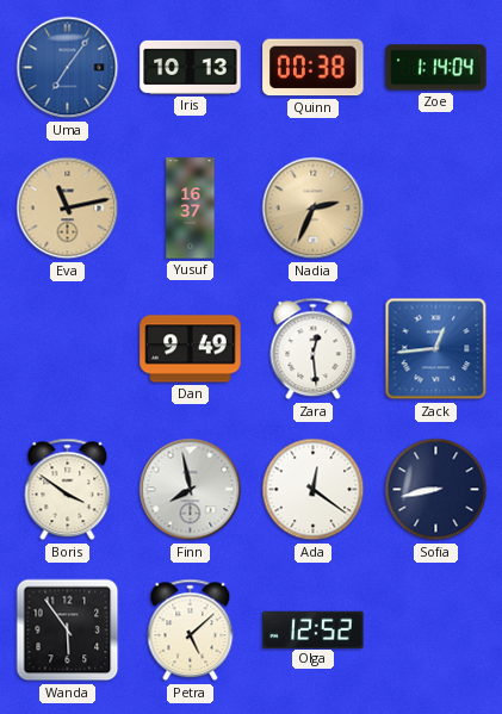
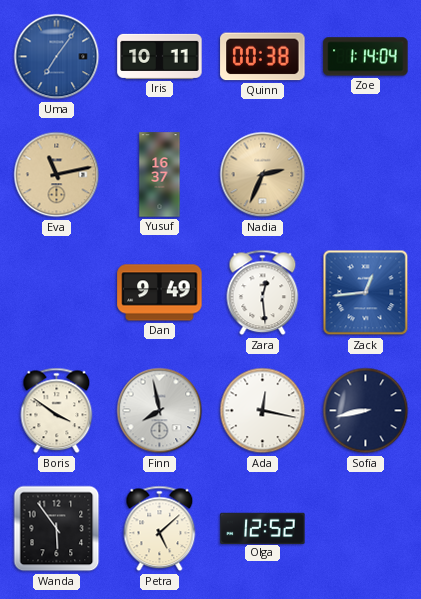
Iris: 10:13 -> 10:11 (160, 56)
Ada: 12:21 -> 12:17 (263, 411)
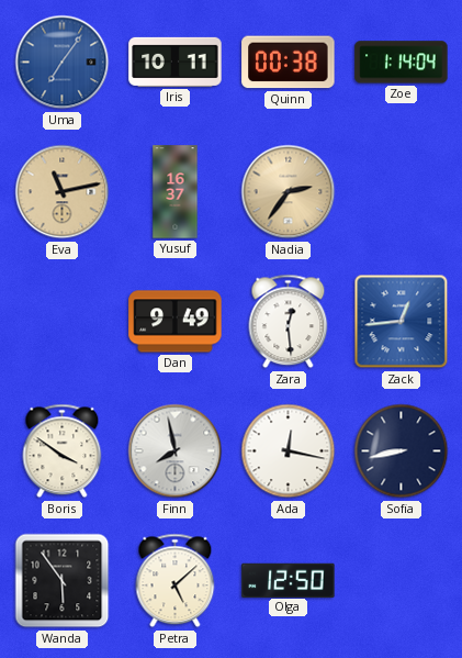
Nadia: 2:34 -> 2:36 (289, 192)
Olga: 12:52 -> 12:50 (289, 580)
